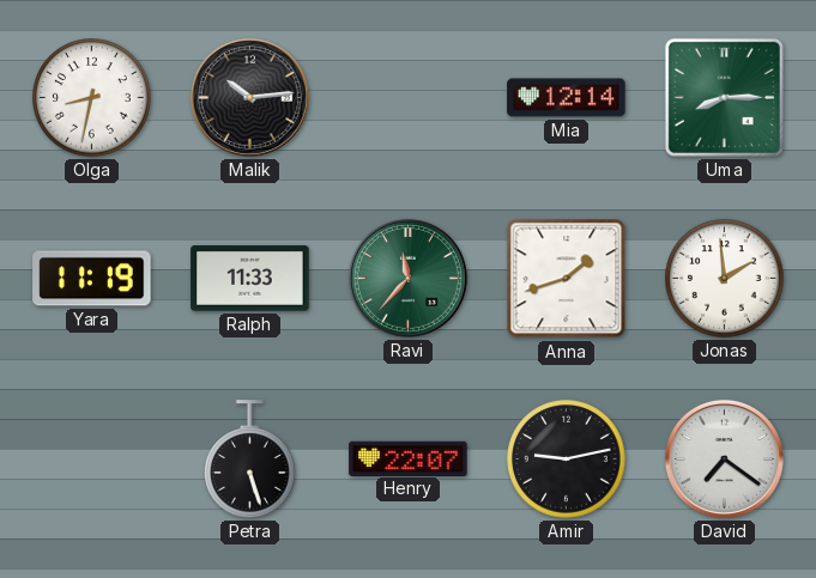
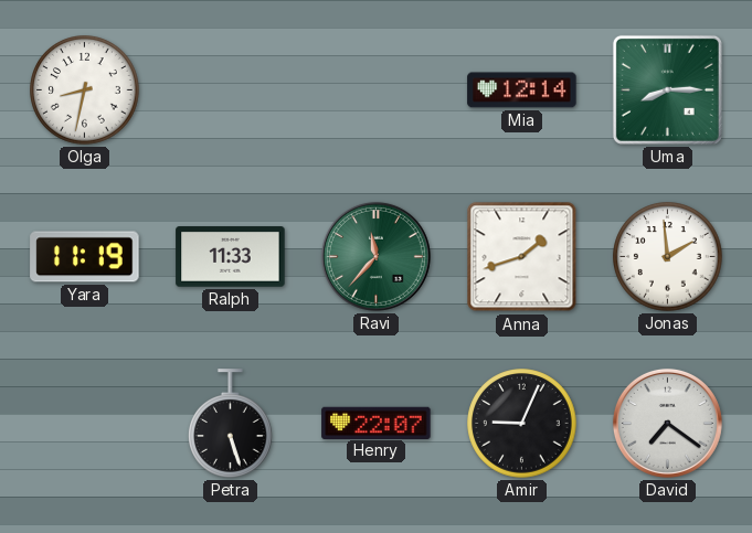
Malik: 10:14 -> none (249, 97)
Amir: 9:13 -> 9:04 (522, 424)
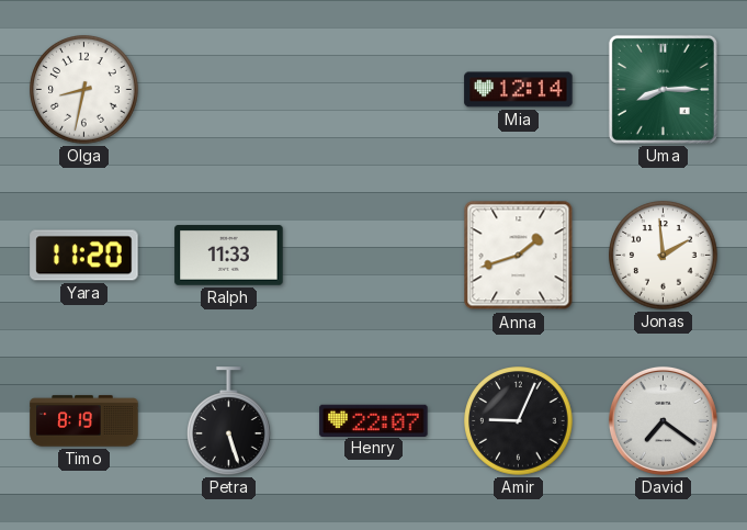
Yara: 11:19 -> 11:20 (84, 256)
Ravi: 11:37 -> none (375, 256)
Timo: none -> 8:19 (84, 421)
